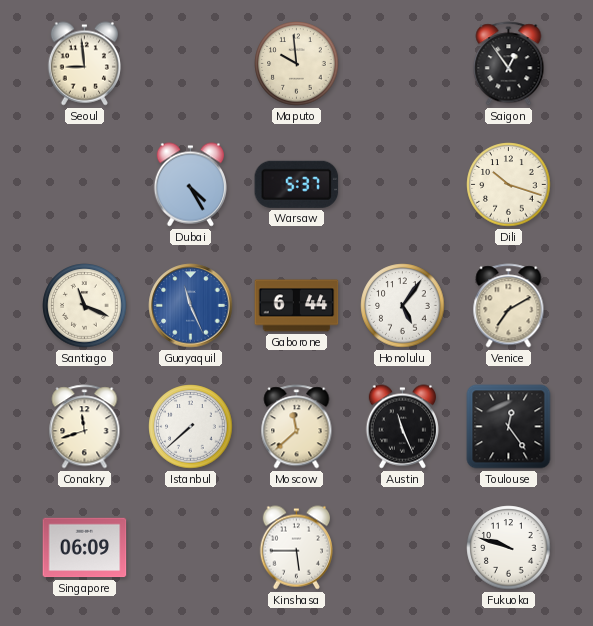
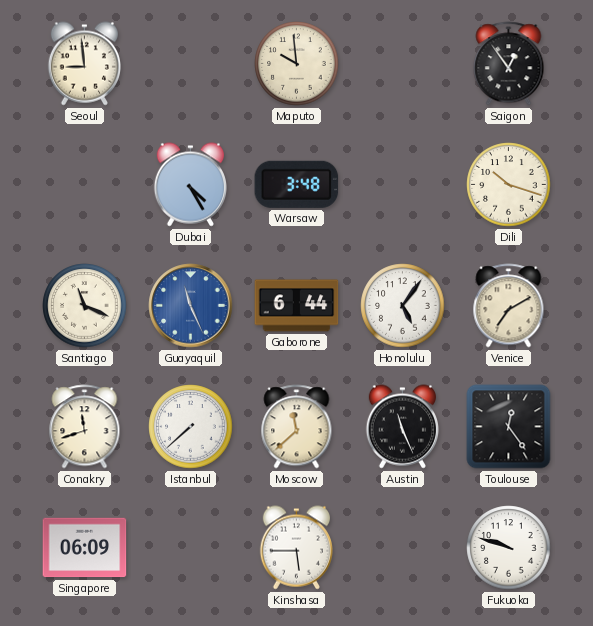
Warsaw: 5:37 -> 3:48 (297, 184)
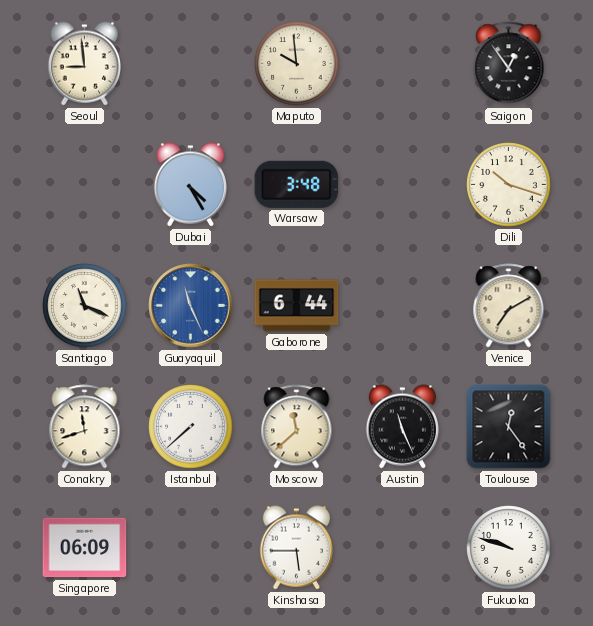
Honolulu: 5:06 -> none (403, 306)
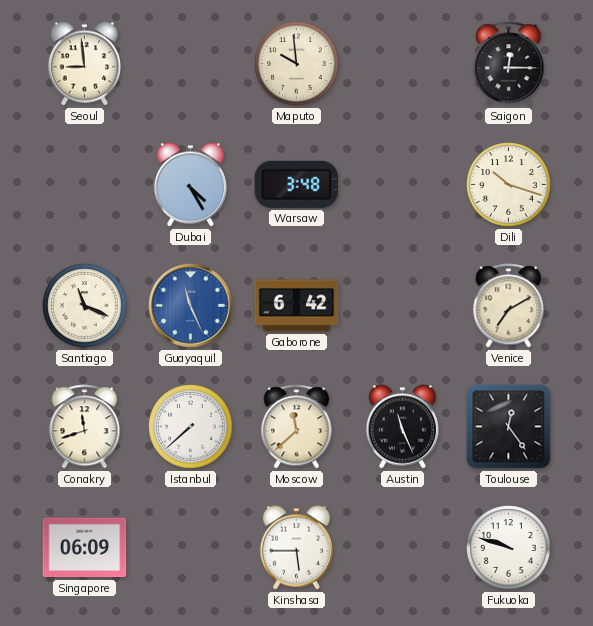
Saigon: 12:54 -> 12:15 (509, 64)
Gaborone: 6:44 -> 6:42 (297, 306)
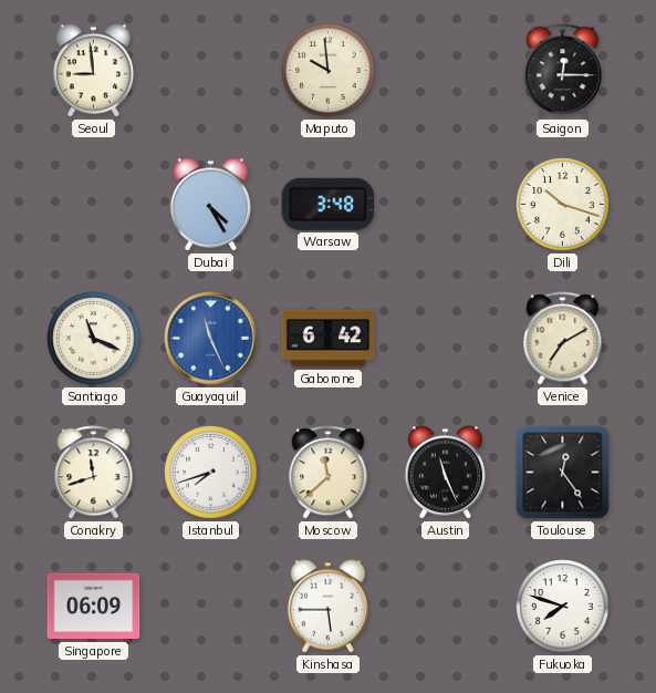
Istanbul: 7:38 -> 7:42 (211, 473)
Fukuoka: 9:48 -> 7:48 (563, 607)
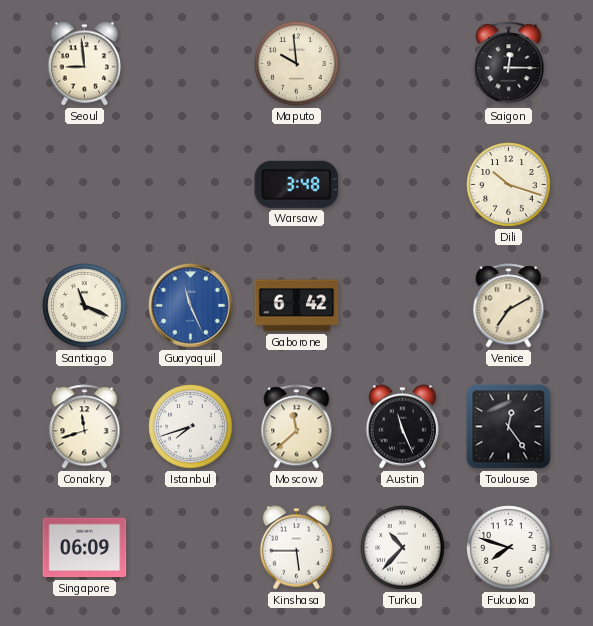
Dubai: 4:25 -> none (210, 205)
Turku: none -> 10:37 (403, 548)
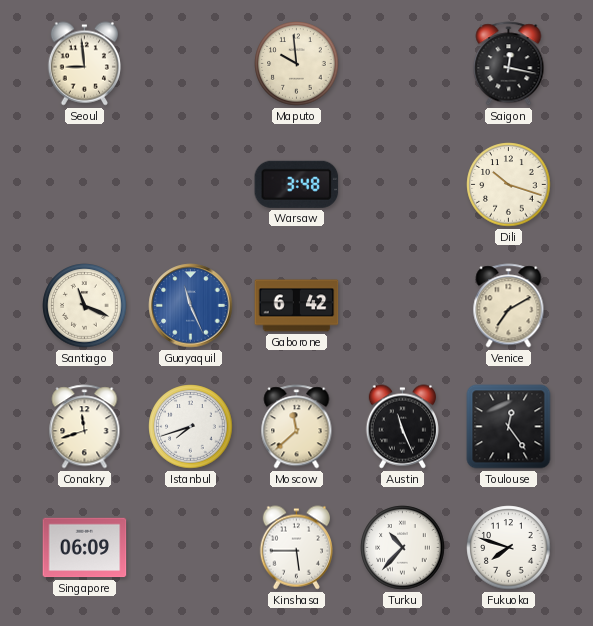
Saigon: 12:15 -> 12:17 (509, 64)
